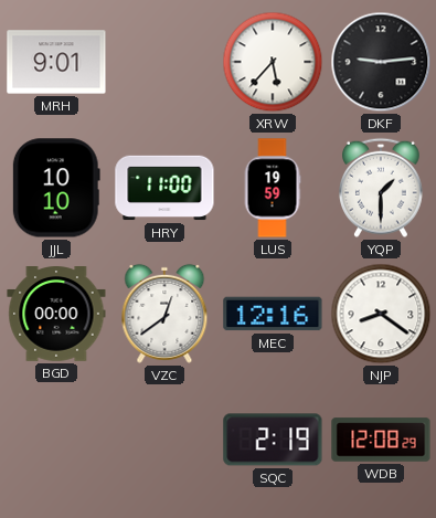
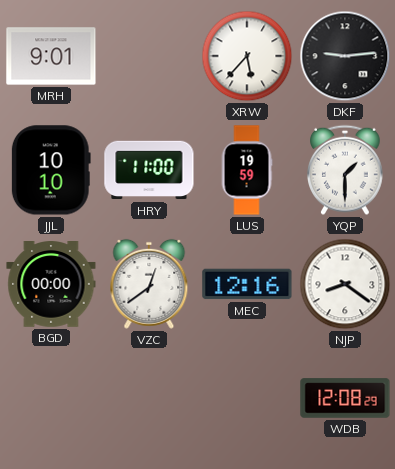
SQC: 2:19 -> none (273, 440)
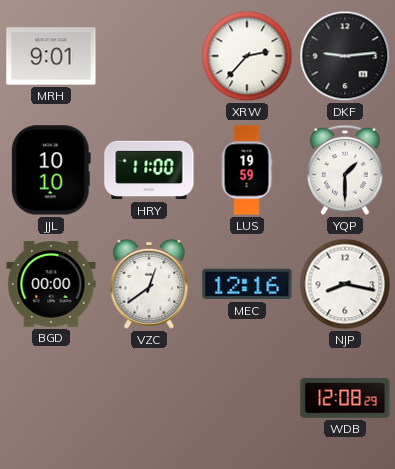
XRW: 5:37 -> 2:37 (247, 56)
NJP: 8:21 -> 8:17 (345, 284)
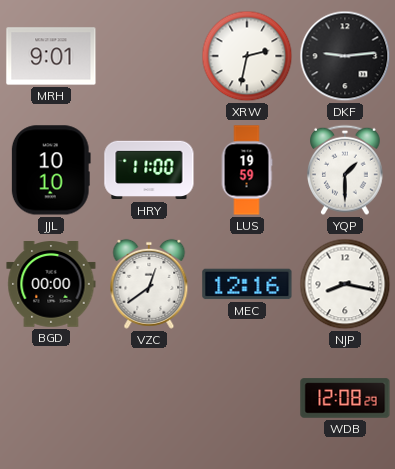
XRW: 2:37 -> 2:32 (247, 56)
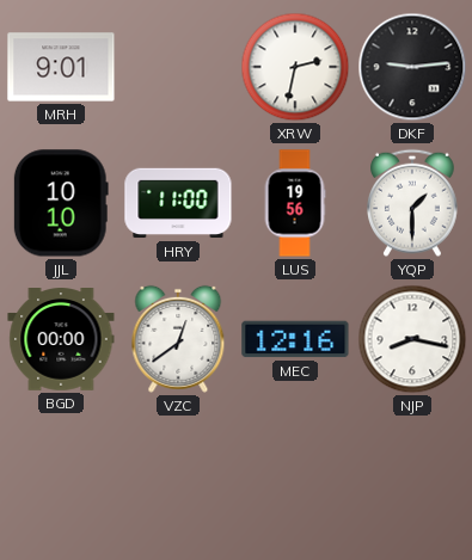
LUS: 19:59 -> 19:56 (295, 203)
WDB: 12:08 -> none (345, 398)
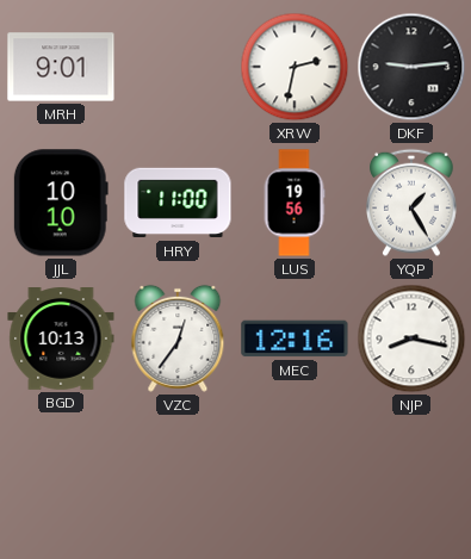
YQP: 1:30 -> 1:25 (413, 203)
BGD: 00:00 -> 10:13 (61, 338)
VZC: 12:39 -> 12:36 (178, 338)
